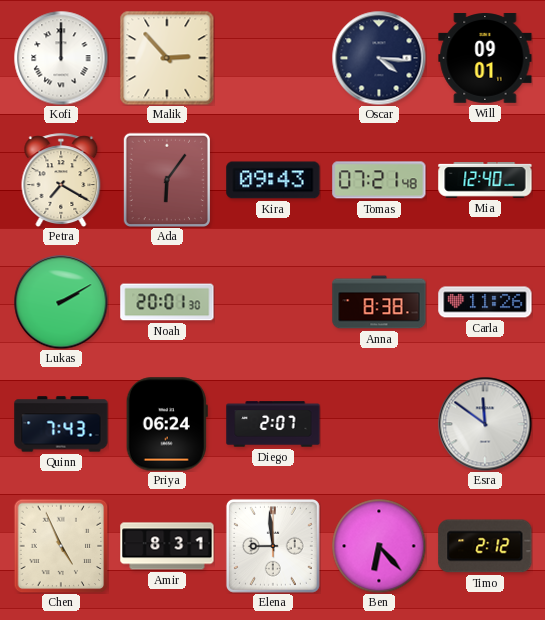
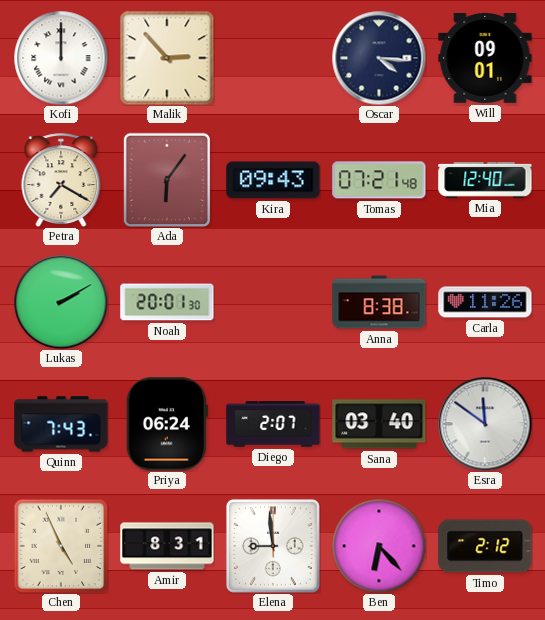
Sana: none -> 03:40 (379, 424)
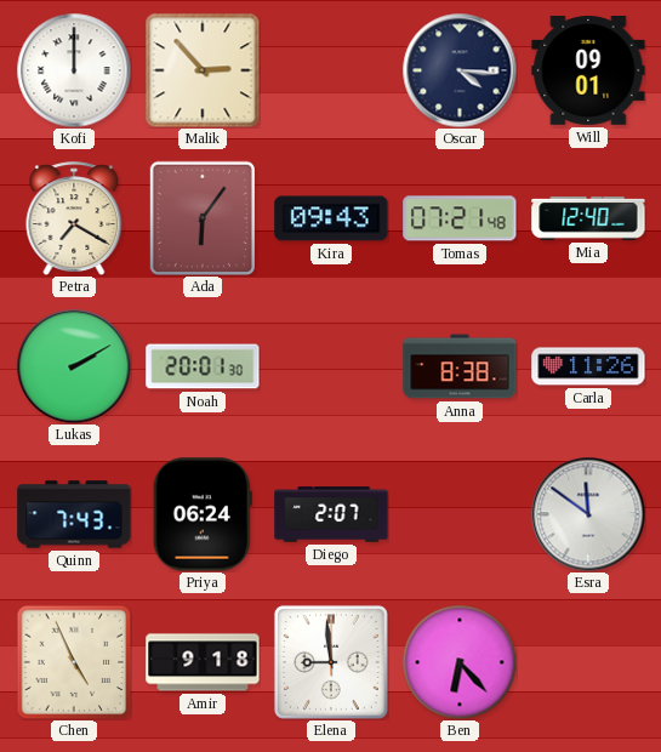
Sana: 03:40 -> none (379, 424)
Amir: 8:31 -> 9:18 (203, 662)
Timo: 2:12 -> none (485, 546)
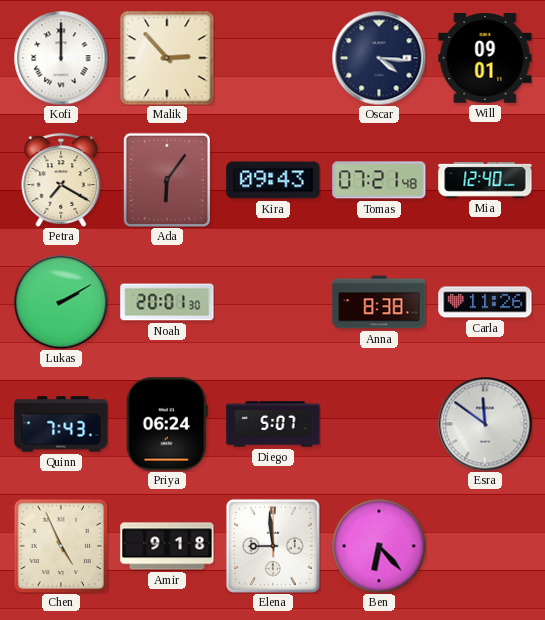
Diego: 2:07 -> 5:07 (273, 424)
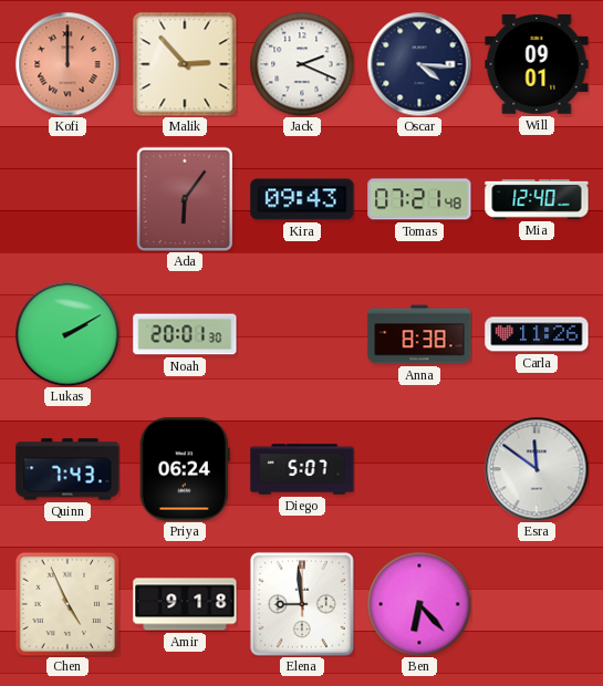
Kofi dial: white -> salmon (67, 64)
Jack: none -> 2:19 (302, 64)
Petra: 7:20 -> none (61, 180)
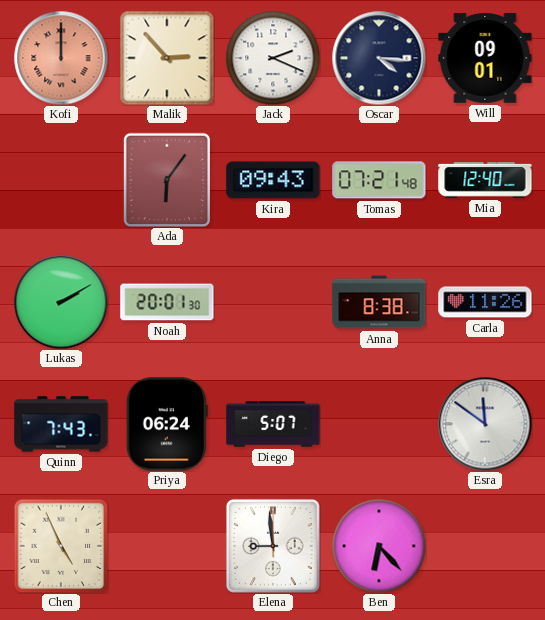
Amir: 9:18 -> none (185, 604)
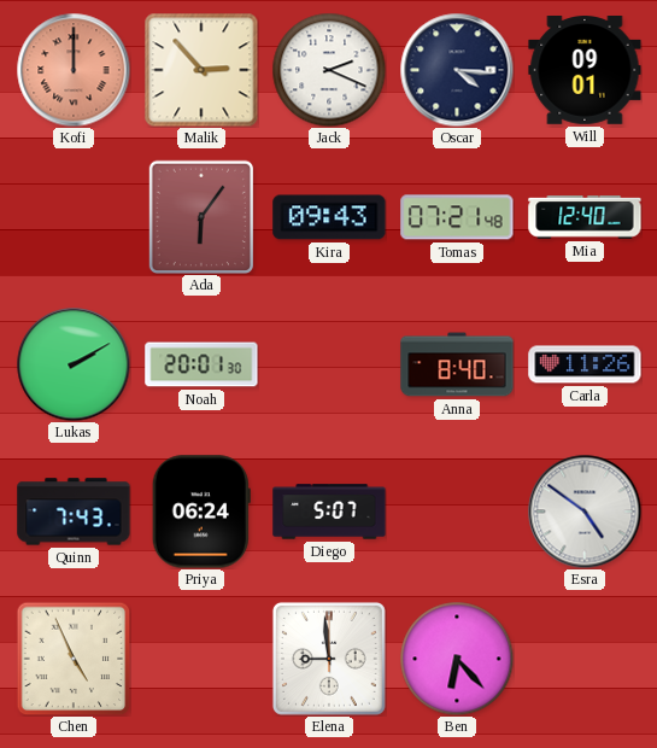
Anna: 8:38 -> 8:40 (457, 364)
Esra: 11:51 -> 4:51 (585, 512)
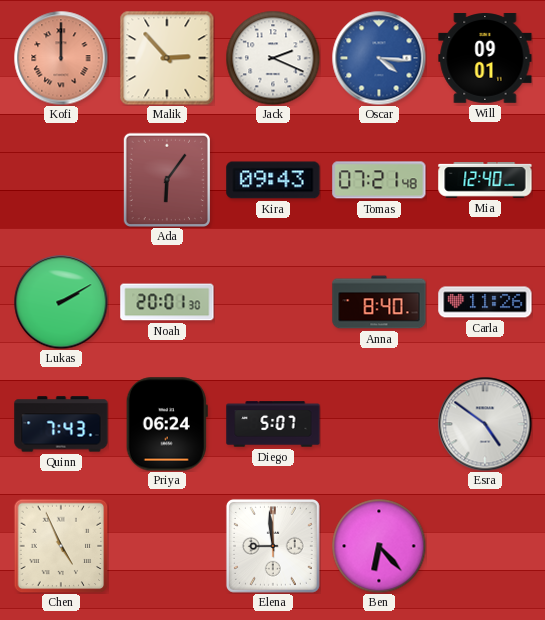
Oscar dial: navy -> blue (379, 58)
